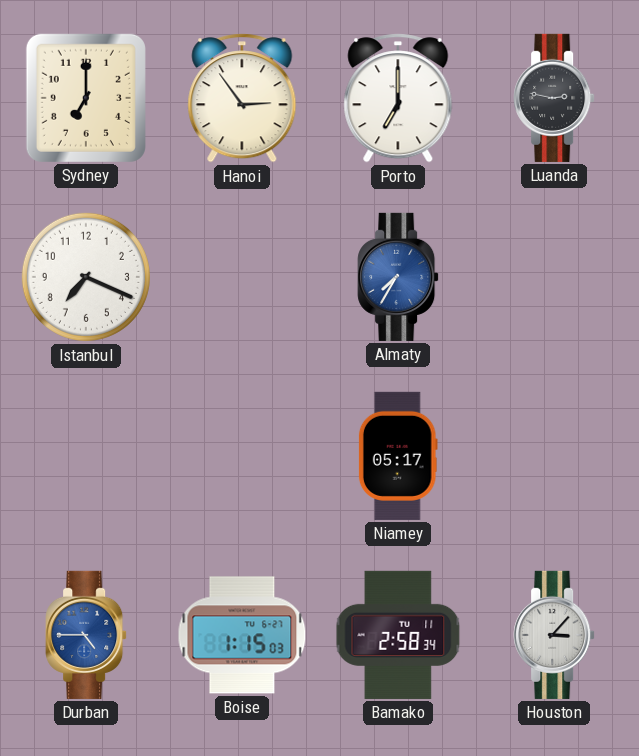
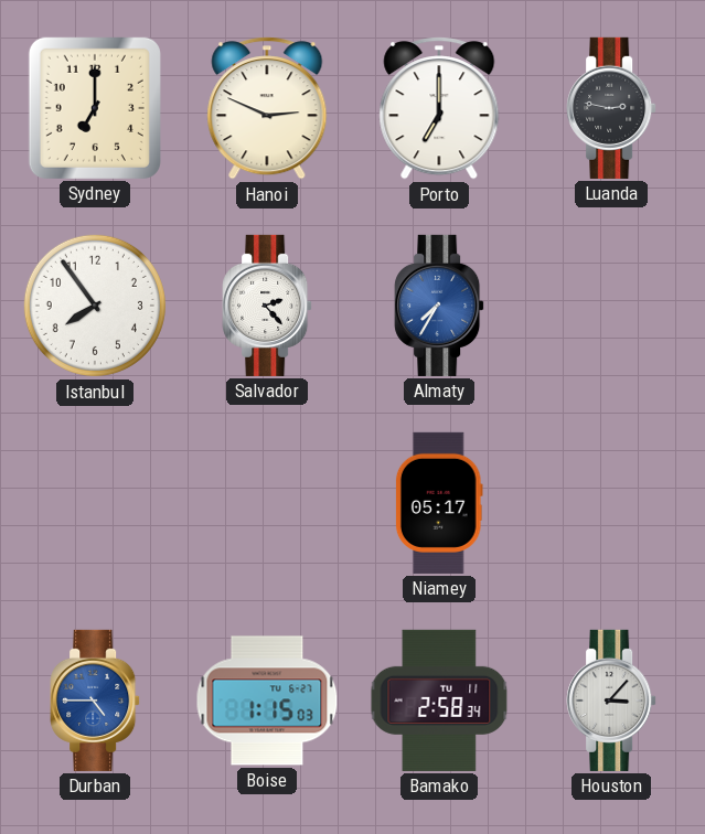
Hanoi: 2:54 -> 2:49 (267, 108)
Istanbul: 7:19 -> 7:54 (95, 306)
Salvador: none -> 2:23 (267, 306)
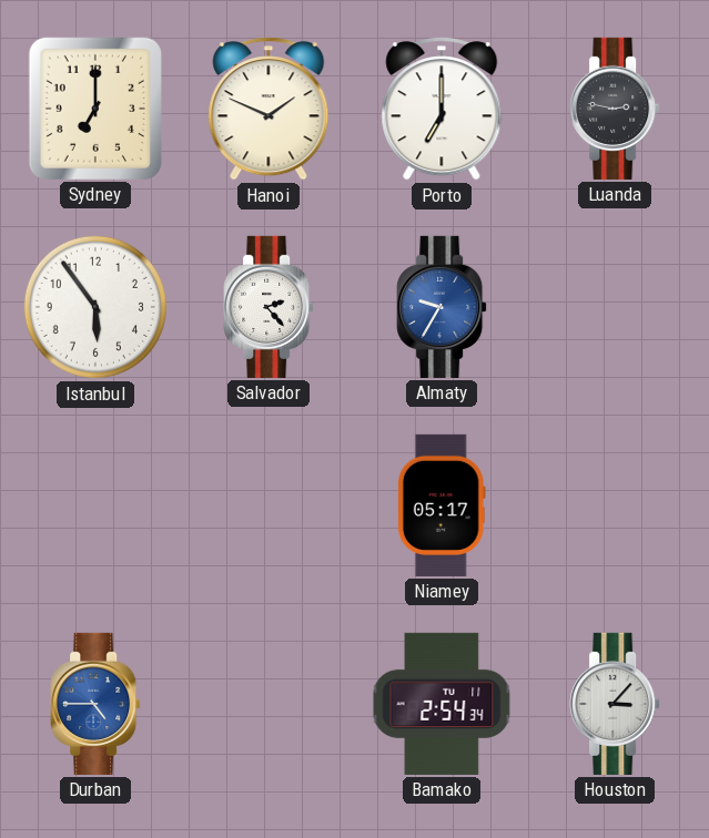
Hanoi: 2:49 -> 1:49 (269, 109)
Istanbul: 7:54 -> 5:54 (95, 307)
Almaty: 7:35 -> 9:35 (442, 307)
Boise: 1:15 -> none (267, 701)
Bamako: 2:58 -> 2:54 (442, 704)
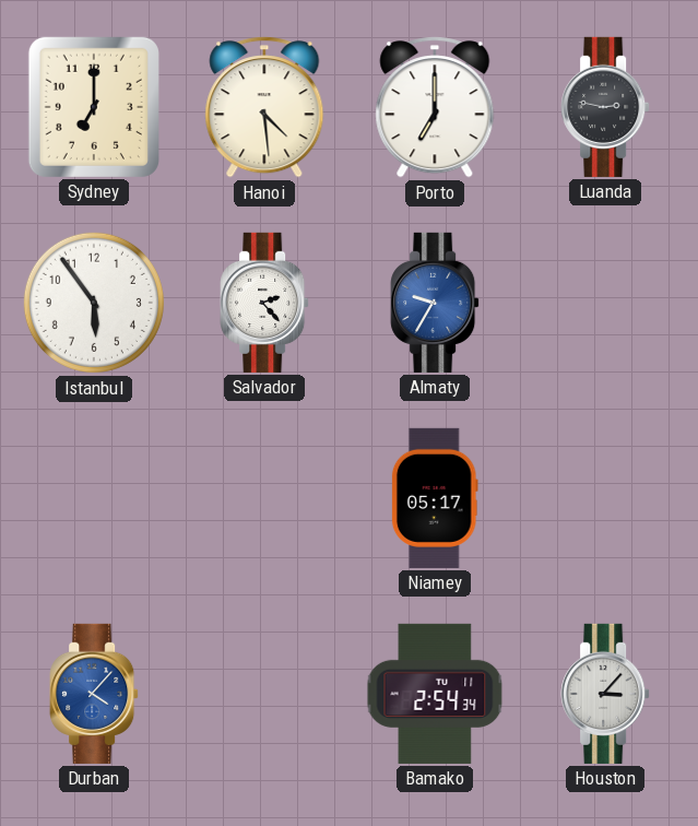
Hanoi: 1:49 -> 4:29 (264, 107)
Durban: 4:45 -> 4:07 (94, 694)
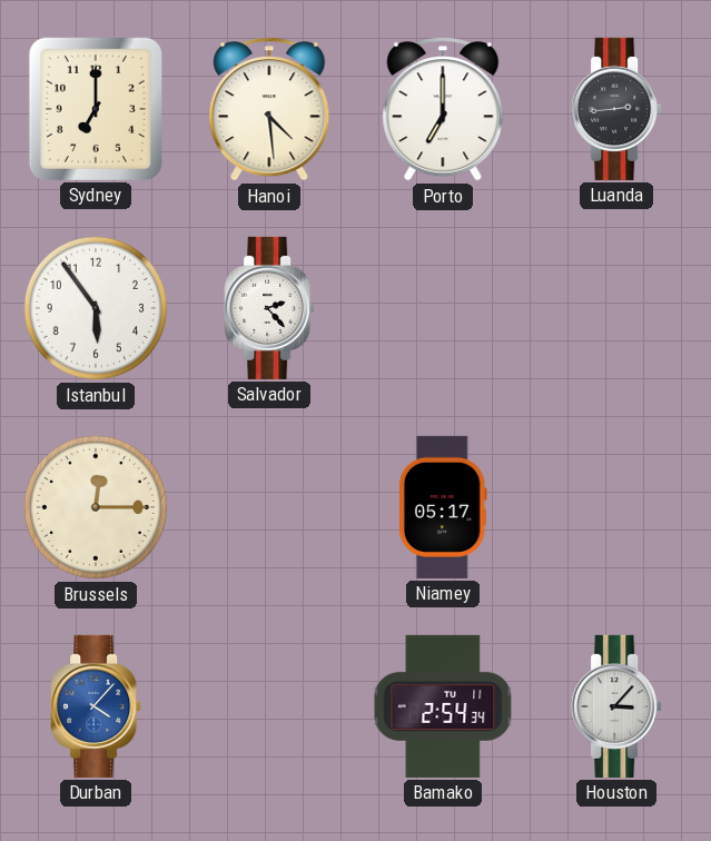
Luanda: 2:47 -> 2:44 (616, 109)
Almaty: 9:35 -> none (435, 303)
Brussels: none -> 12:15 (96, 507)
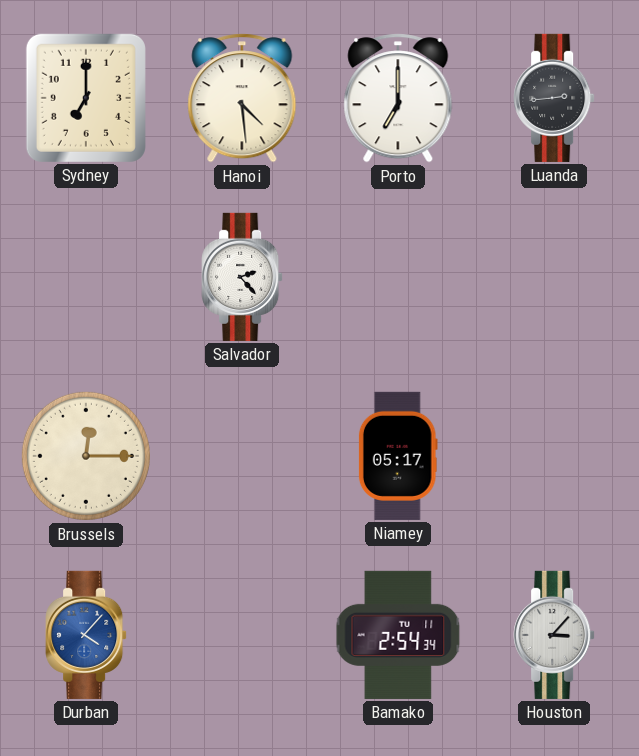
Istanbul: 5:54 -> none (96, 308)
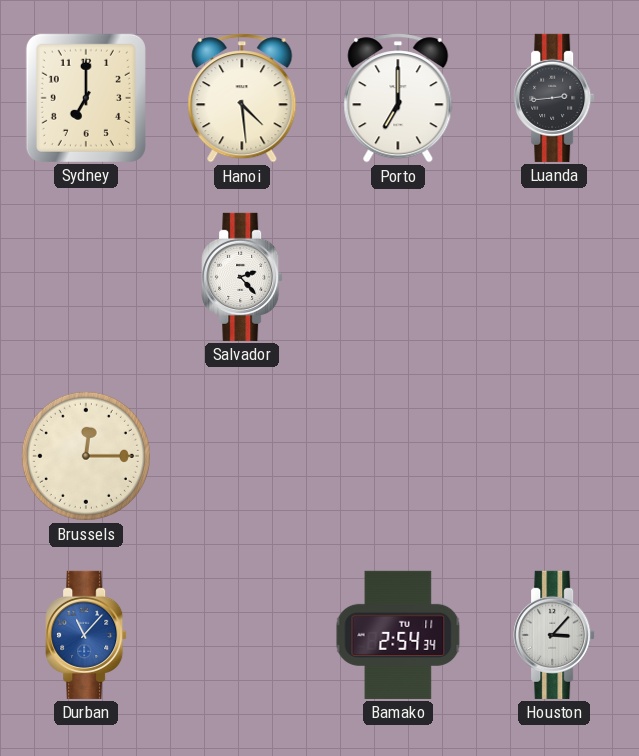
Niamey: 05:17 -> none (398, 456)
Durban: 4:07 -> 11:07 (86, 635)
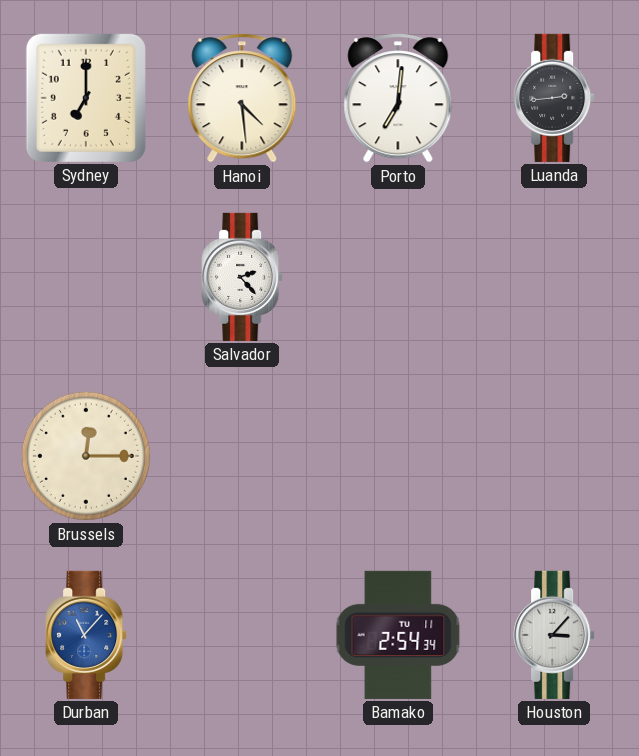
Porto: 7:00 -> 7:01 (398, 98)
